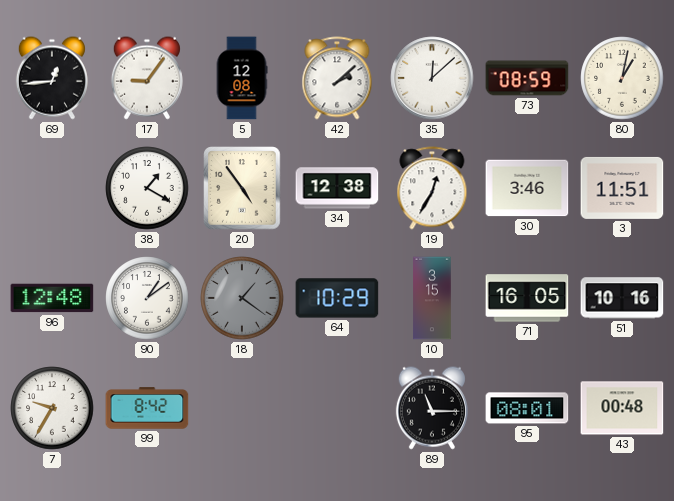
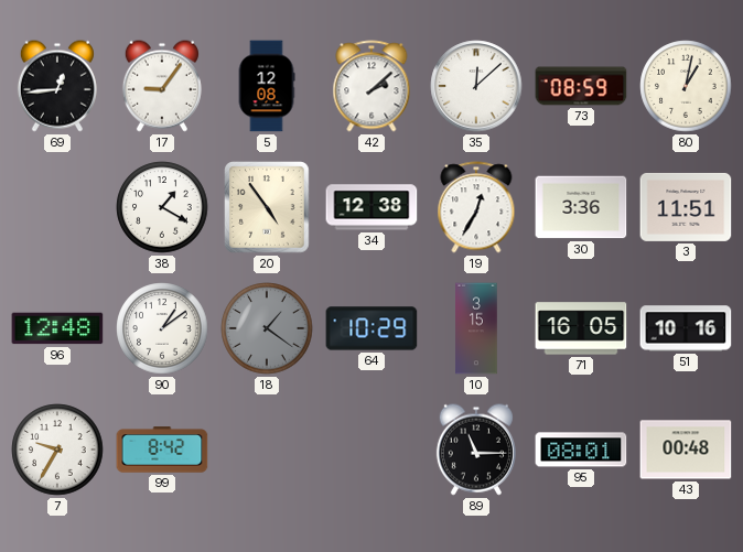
30: 3:46 -> 3:36 (581, 207)
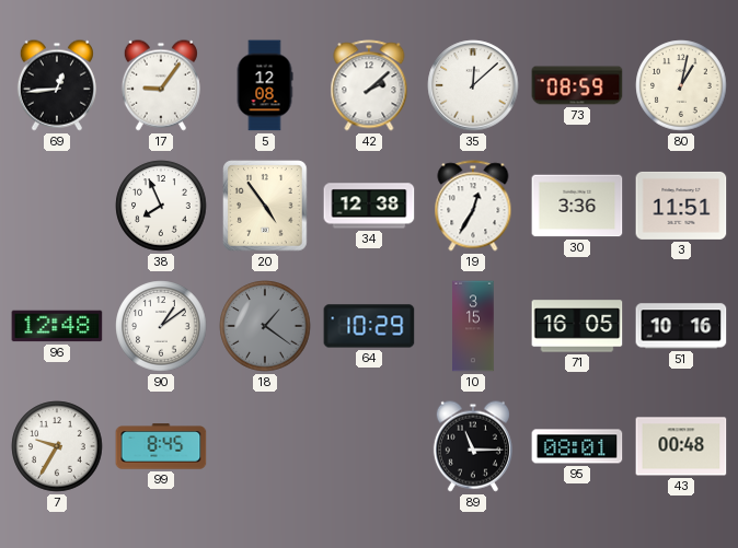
38: 1:20 -> 7:56 (161, 206)
99: 8:42 -> 8:45 (161, 446)
